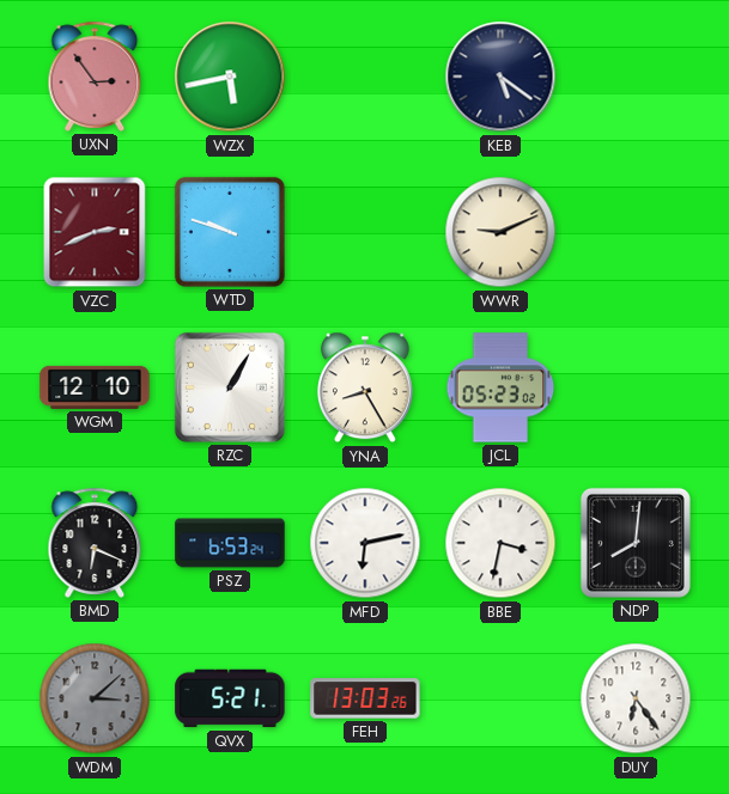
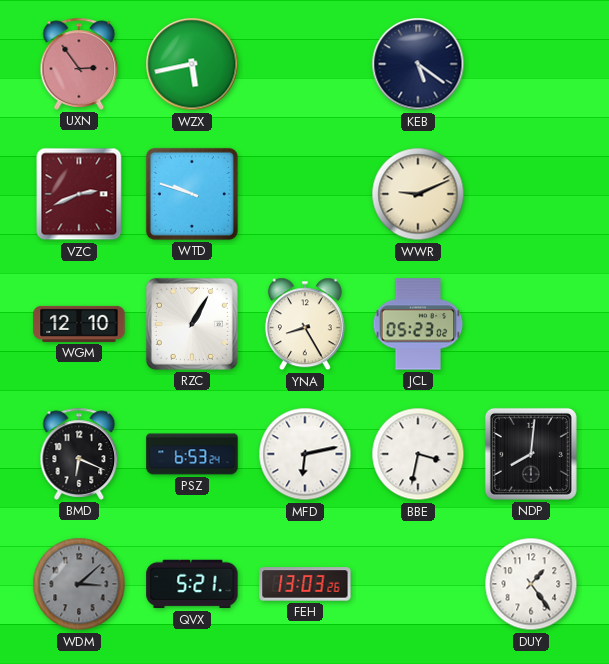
DUY: 6:24 -> 1:24 (531, 584)
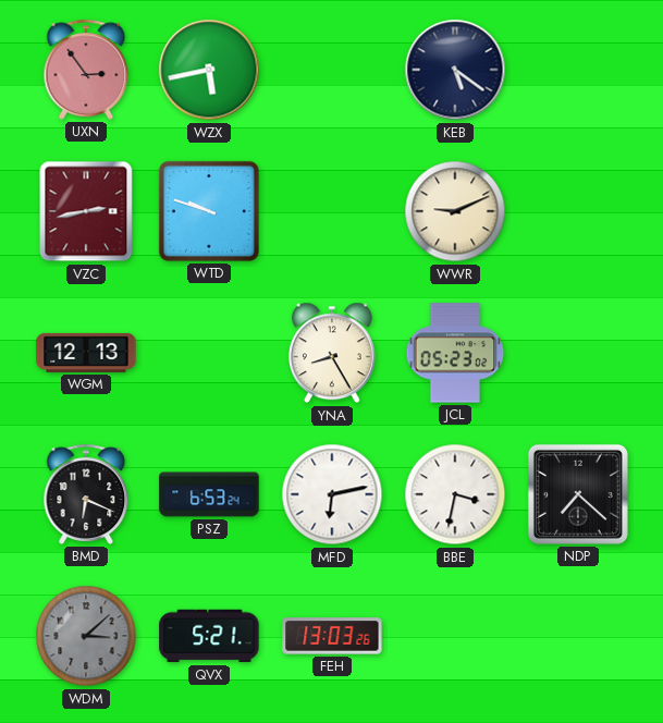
VZC: 2:41 -> 2:43 (86, 211)
WGM: 12:10 -> 12:13 (86, 353)
RZC: 1:05 -> none (192, 324)
NDP: 8:01 -> 7:22 (578, 494)
DUY: 1:24 -> none (531, 584)
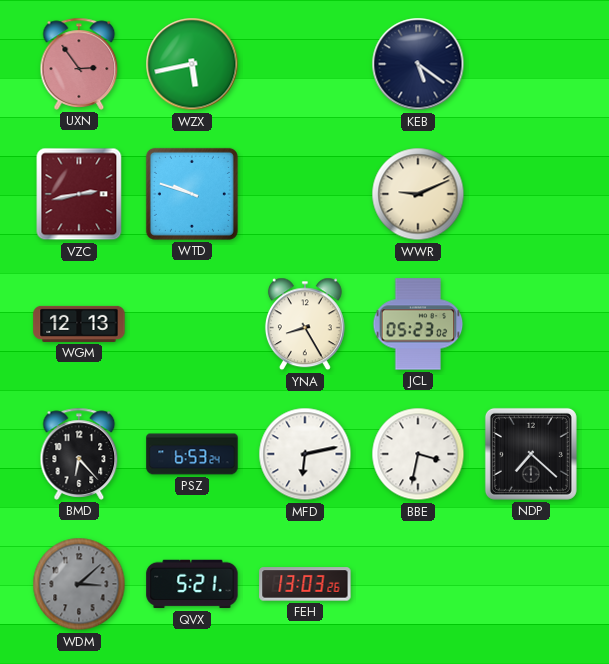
BMD: 6:19 -> 6:23 (79, 454)
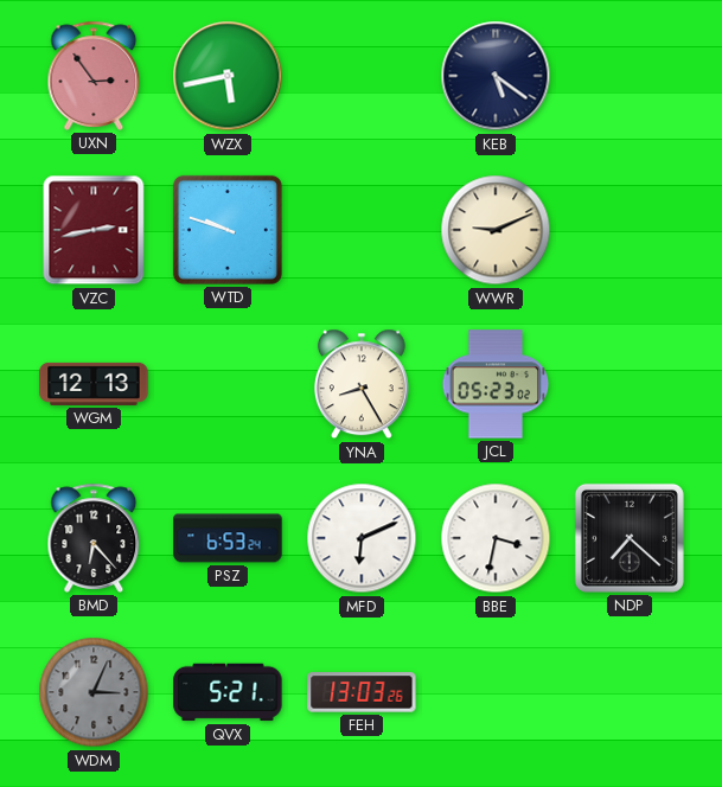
MFD: 6:13 -> 6:11 (362, 538)
WDM: 3:08 -> 3:04 (94, 692)
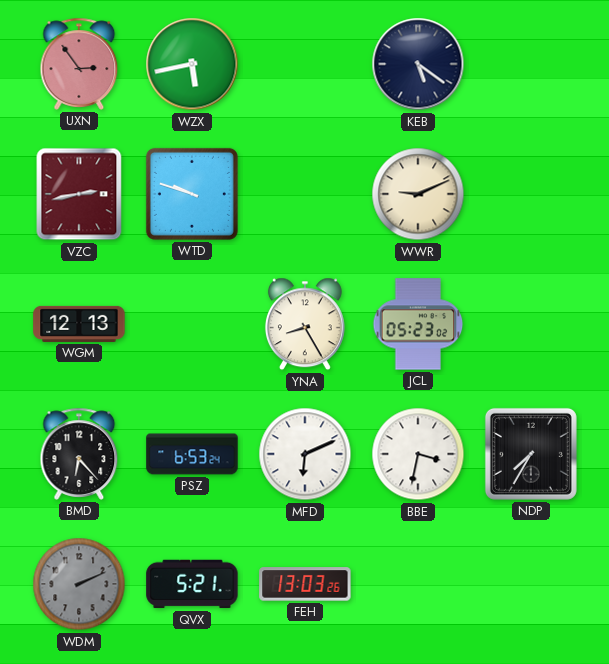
NDP: 7:22 -> 7:35 (531, 454)
WDM: 3:04 -> 2:11 (79, 584)
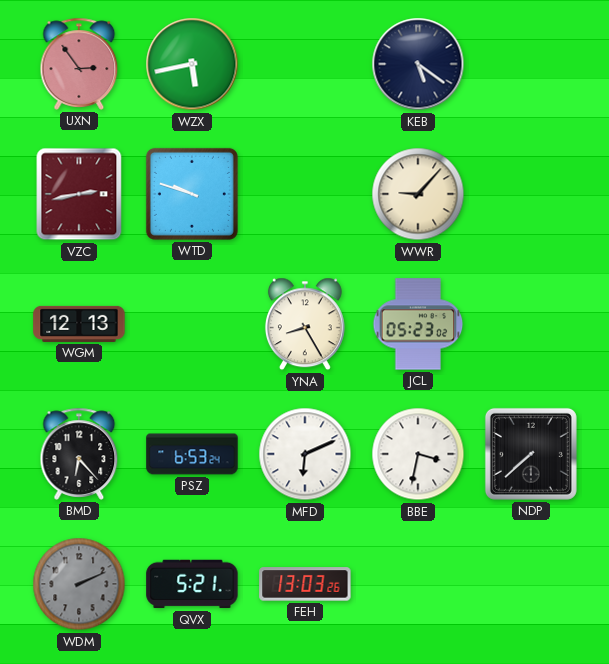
WWR: 9:11 -> 9:07 (418, 194)
NDP: 7:35 -> 7:38 (531, 454)
